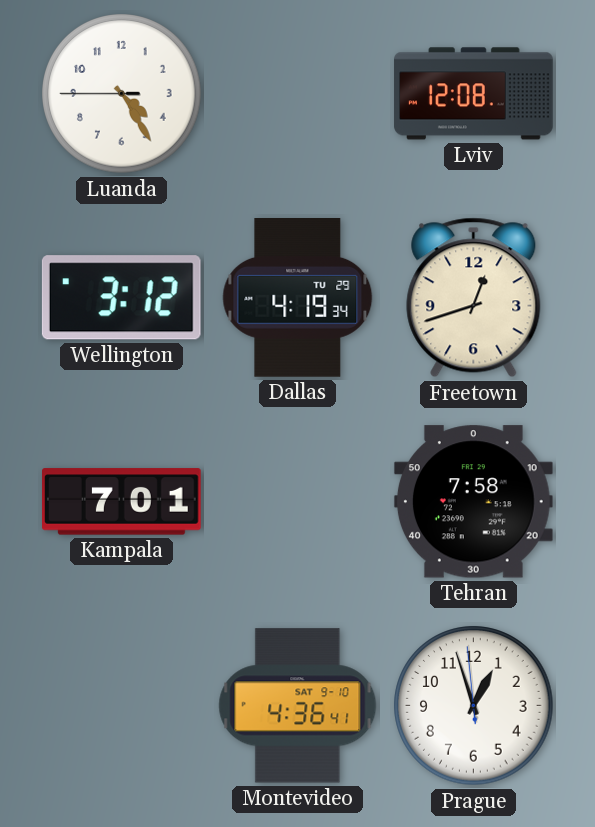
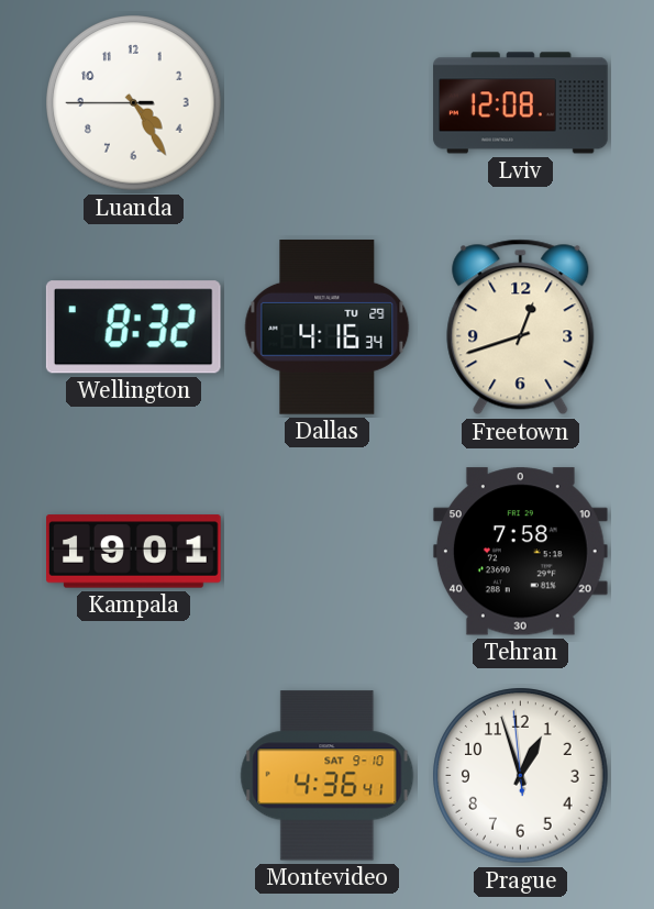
Wellington: 3:12 -> 8:32 (133, 328)
Dallas: 4:19 -> 4:16 (328, 328)
Kampala: 7:01 -> 19:01 (134, 552)
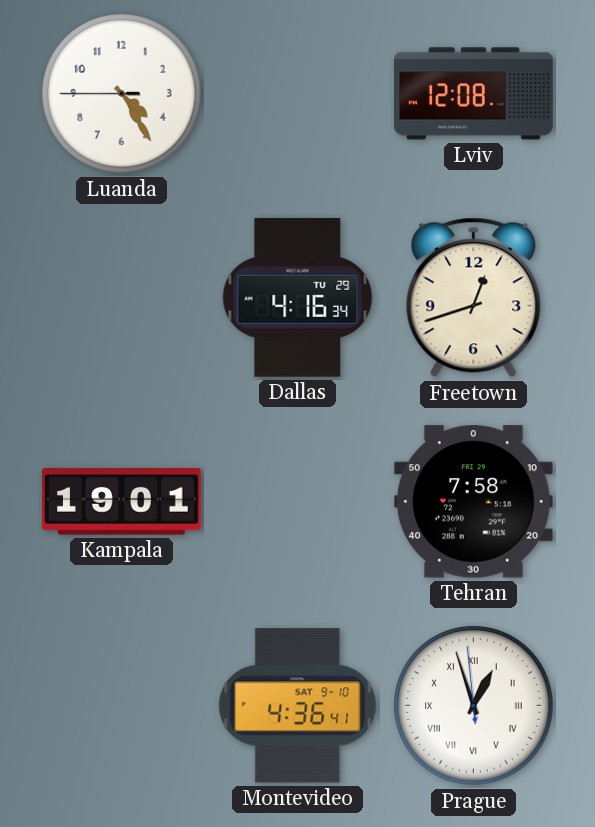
Wellington: 8:32 -> none (133, 328)
Prague numerals: Arabic -> Roman (474, 706)
